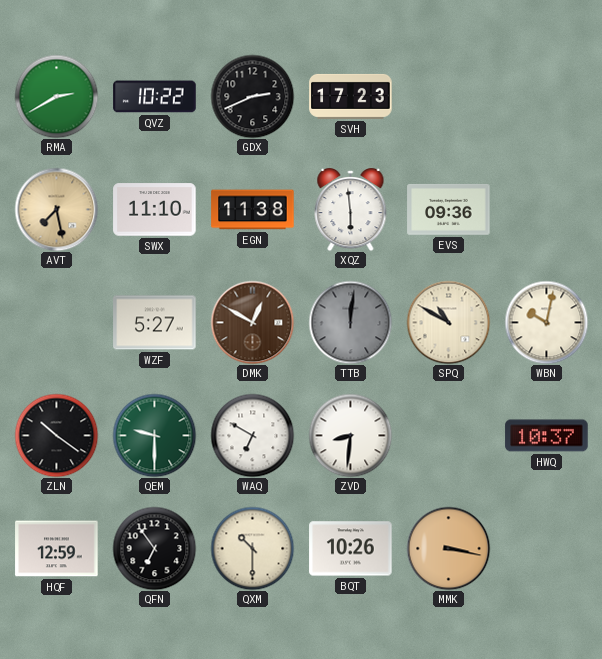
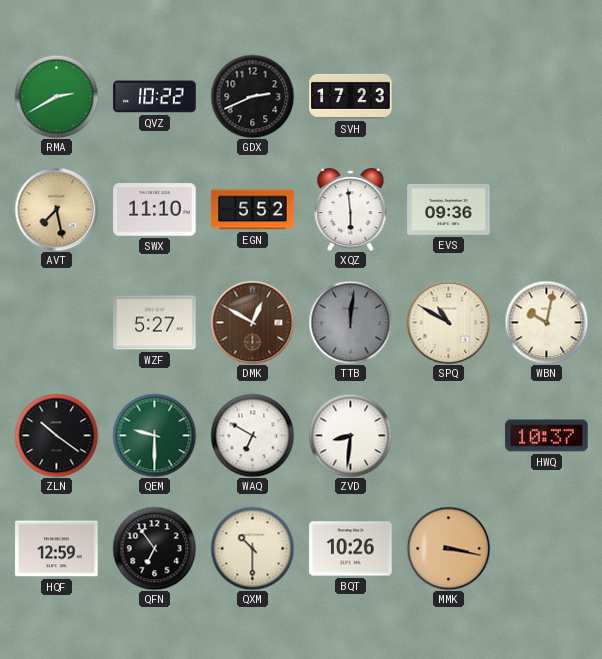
EGN: 11:38 -> 5:52 (253, 210)
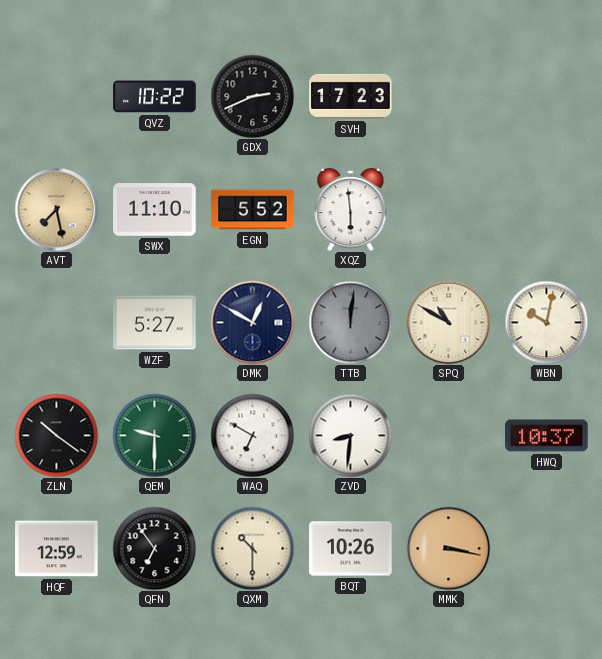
RMA: 2:40 -> none (56, 96)
EVS: 09:36 -> none (449, 210)
DMK dial: brown -> navy (252, 322)
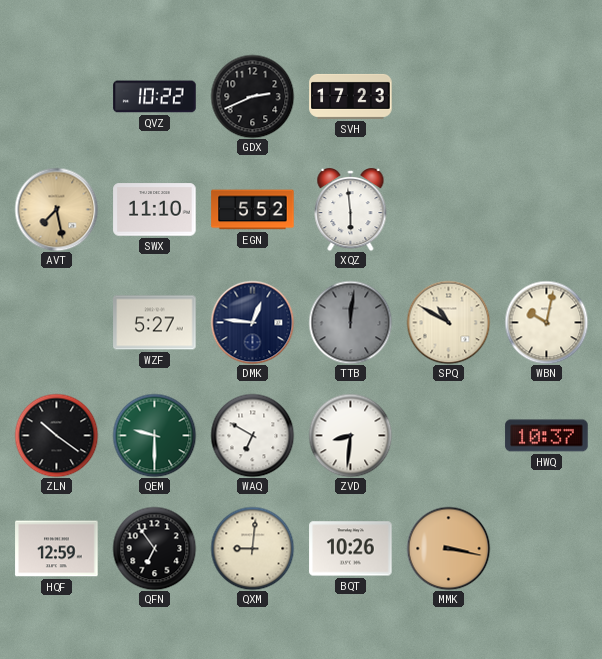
DMK: 12:50 -> 12:46 (252, 322)
QXM: 10:30 -> 9:01 (252, 548)
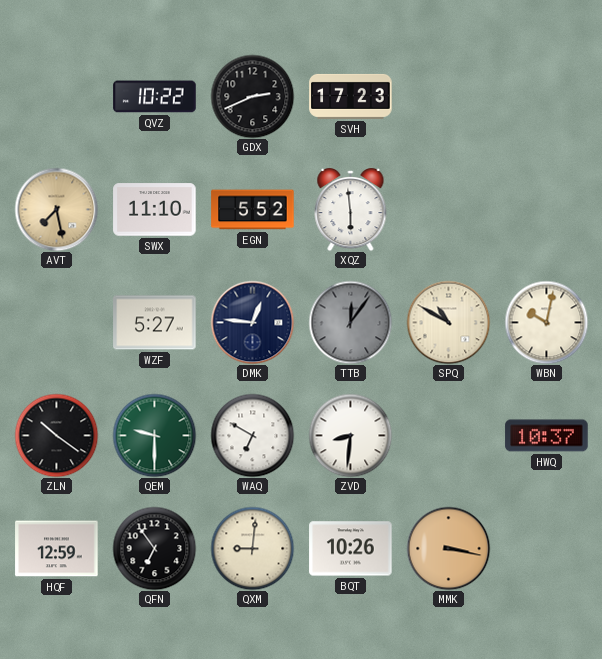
TTB: 12:01 -> 12:06 (350, 322)
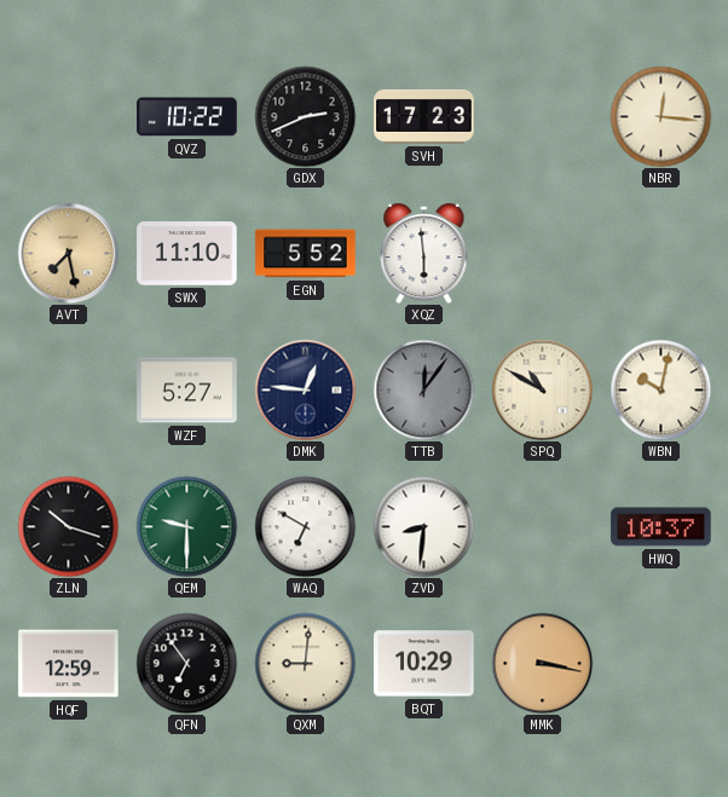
NBR: none -> 12:16 (660, 116)
ZLN: 10:21 -> 10:18 (68, 526)
BQT: 10:26 -> 10:29 (424, 664)
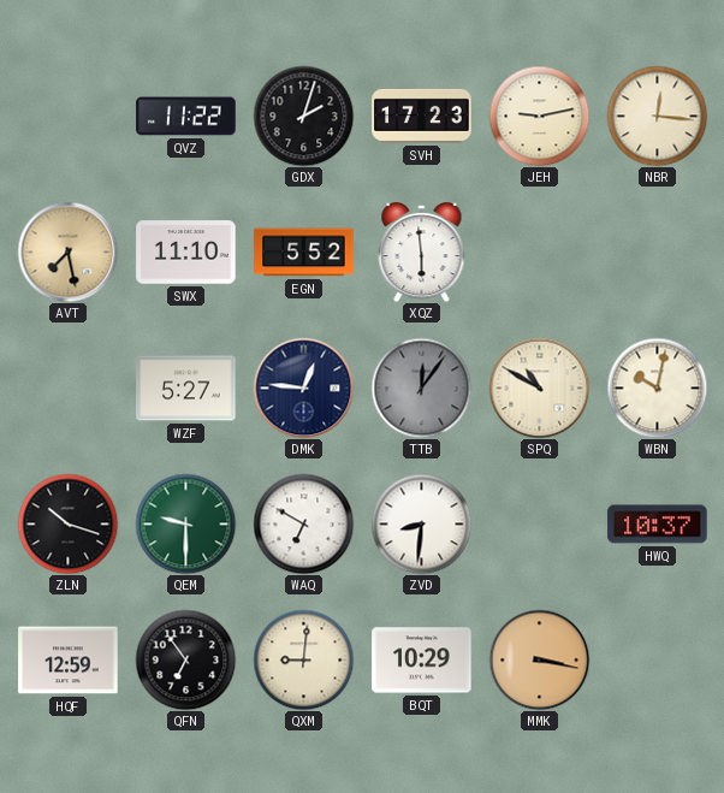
QVZ: 10:22 -> 11:22 (186, 117)
GDX: 2:41 -> 2:03 (303, 116)
JEH: none -> 9:13 (539, 116)
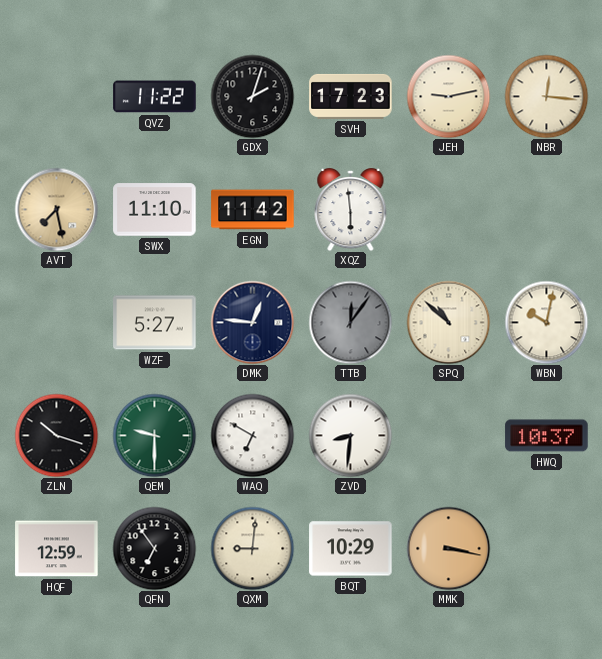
EGN: 5:52 -> 11:42 (253, 210)
SPQ: 10:50 -> 10:52 (448, 322)
